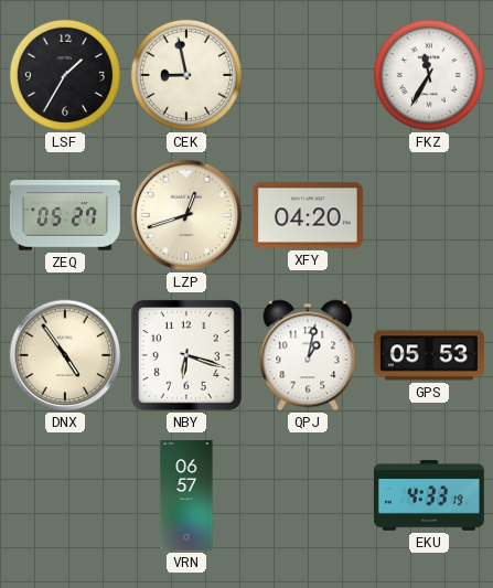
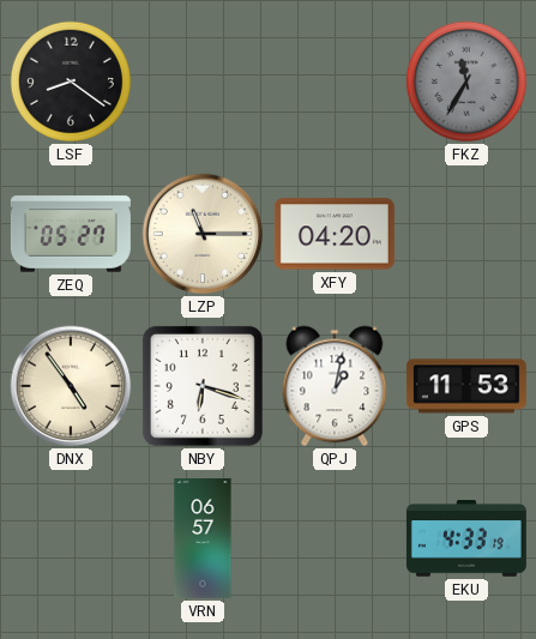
LSF: 1:35 -> 8:21 (71, 82)
CEK: 8:58 -> none (186, 75)
FKZ dial: white -> grey (466, 82)
LZP: 12:42 -> 11:15 (203, 234)
GPS: 05:53 -> 11:53 (466, 386)
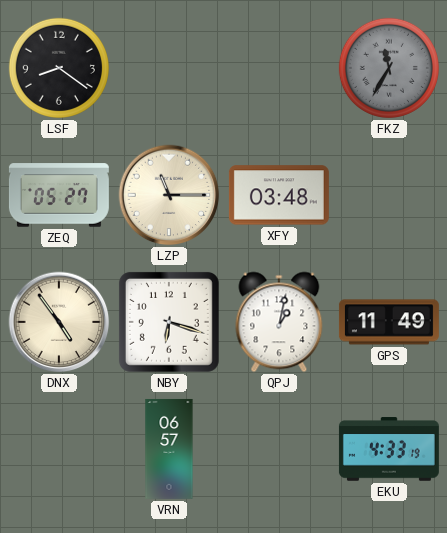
XFY: 04:20 -> 03:48 (279, 195)
GPS: 11:53 -> 11:49 (389, 322)
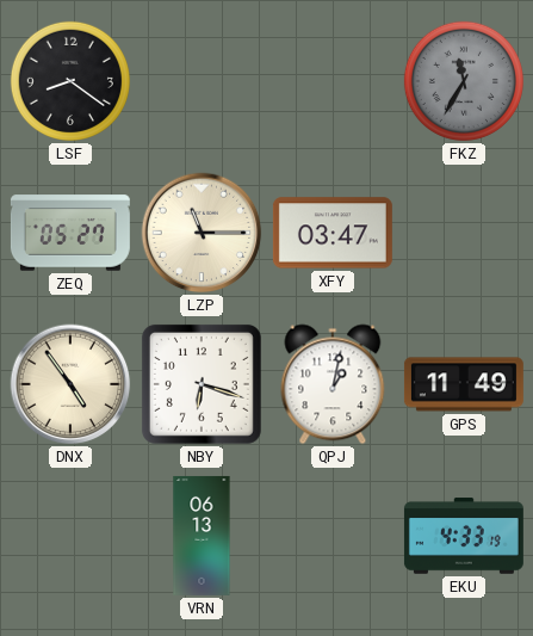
XFY: 03:48 -> 03:47 (333, 233)
VRN: 06:57 -> 06:13 (202, 536)
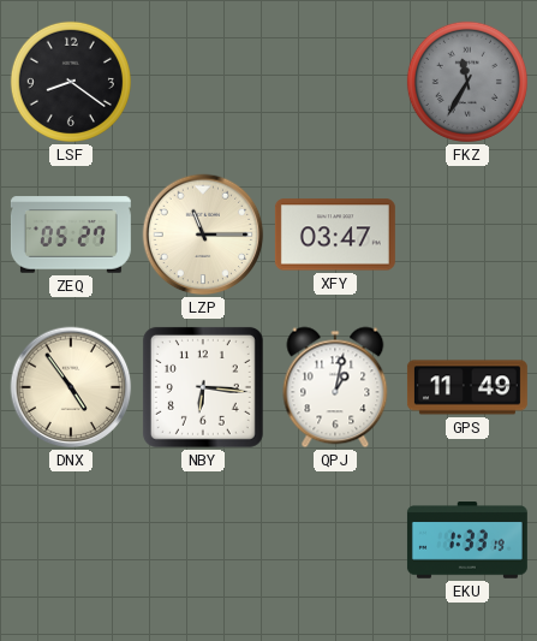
NBY: 6:18 -> 6:16 (203, 387)
VRN: 06:13 -> none (202, 536)
EKU: 4:33 -> 1:33 (467, 540)
